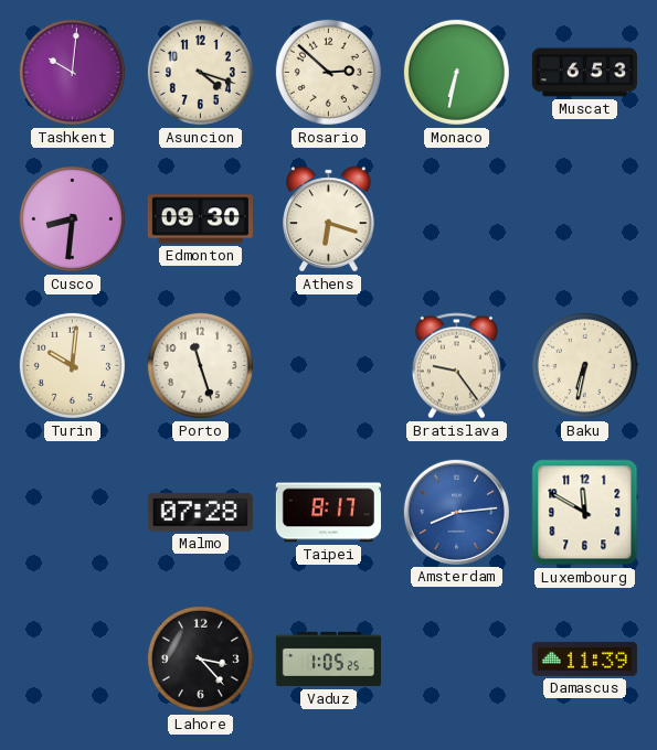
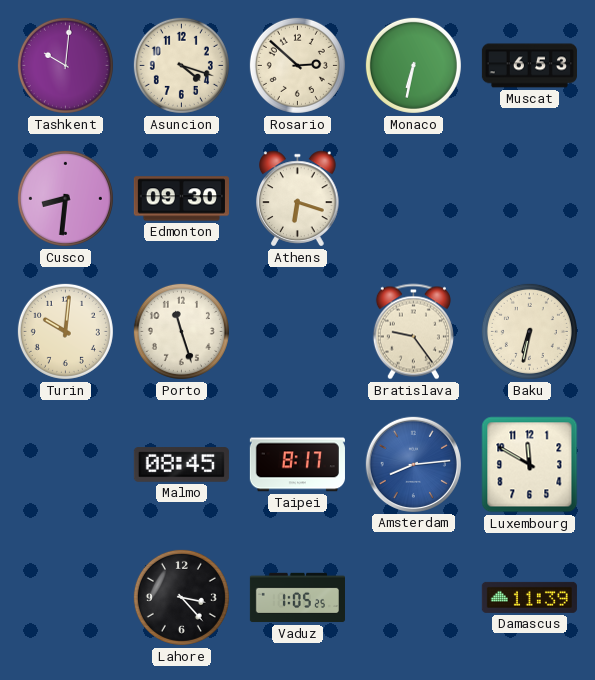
Malmo: 07:28 -> 08:45 (181, 465)
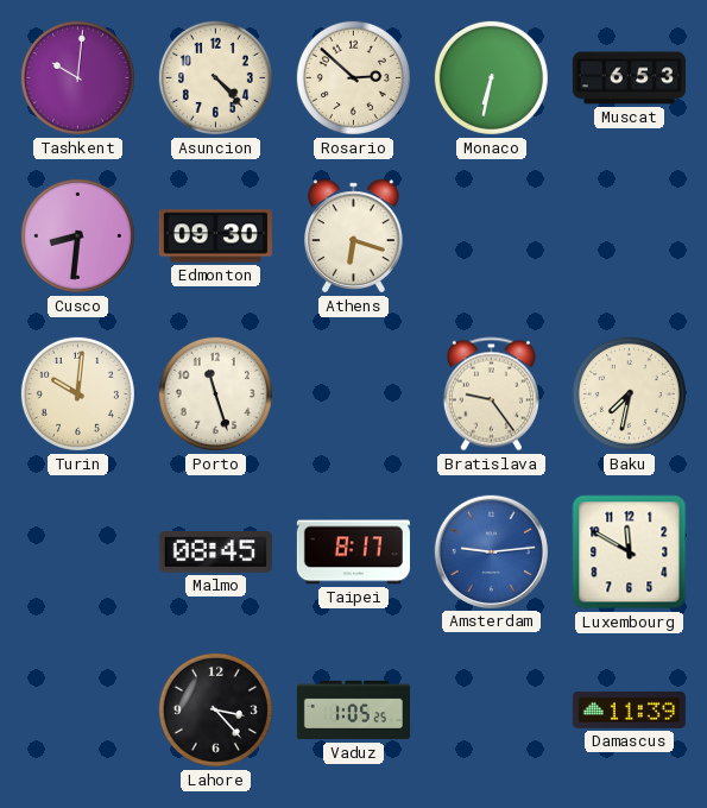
Asuncion: 4:18 -> 4:23 (215, 77)
Baku: 6:32 -> 7:32 (629, 393)
Amsterdam: 8:14 -> 9:14 (491, 551)
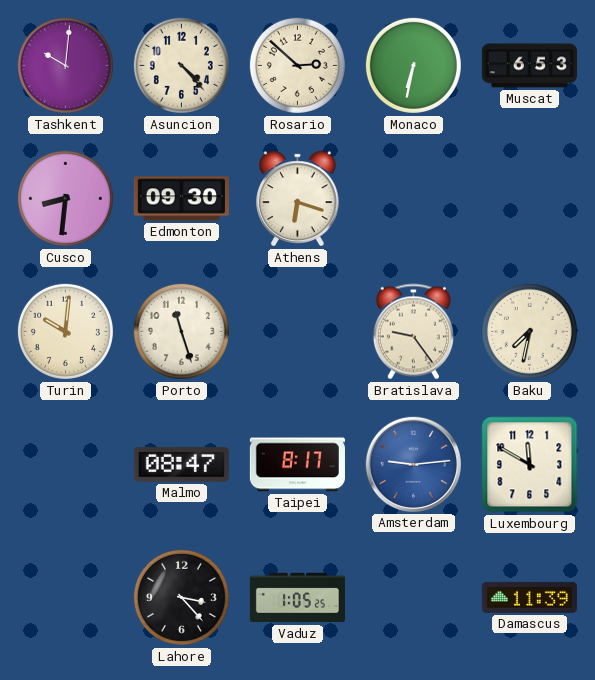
Malmo: 08:45 -> 08:47 (181, 465)
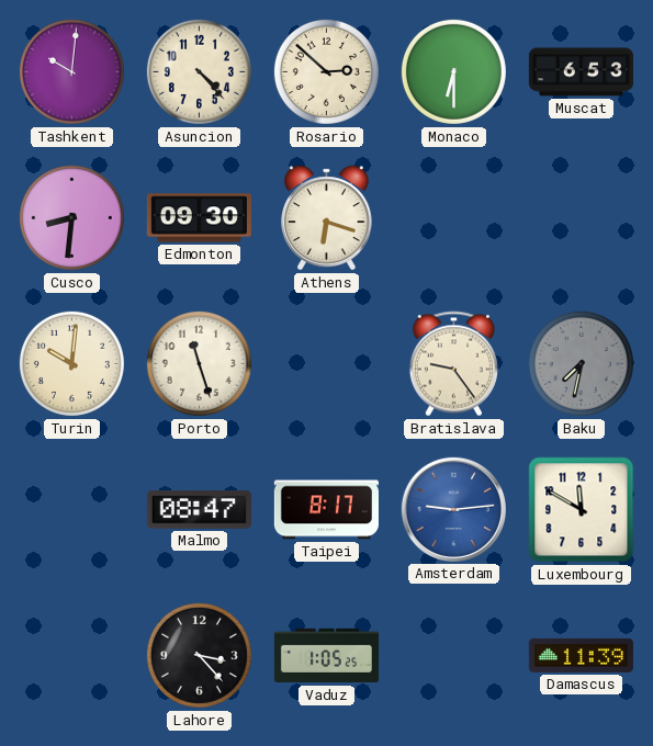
Monaco: 6:32 -> 6:30 (453, 71)
Baku dial: cream -> grey (581, 363)
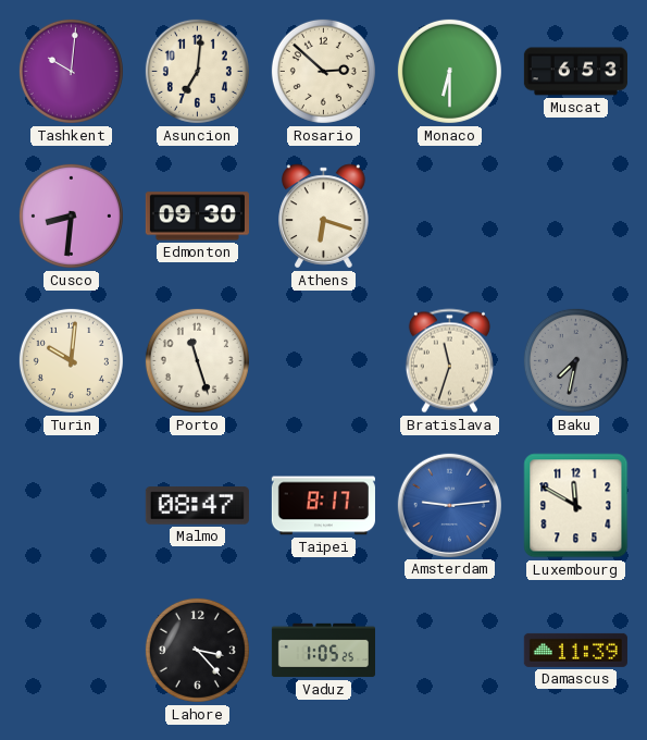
Asuncion: 4:23 -> 7:01 (197, 71)
Bratislava: 9:24 -> 11:33 (449, 361)
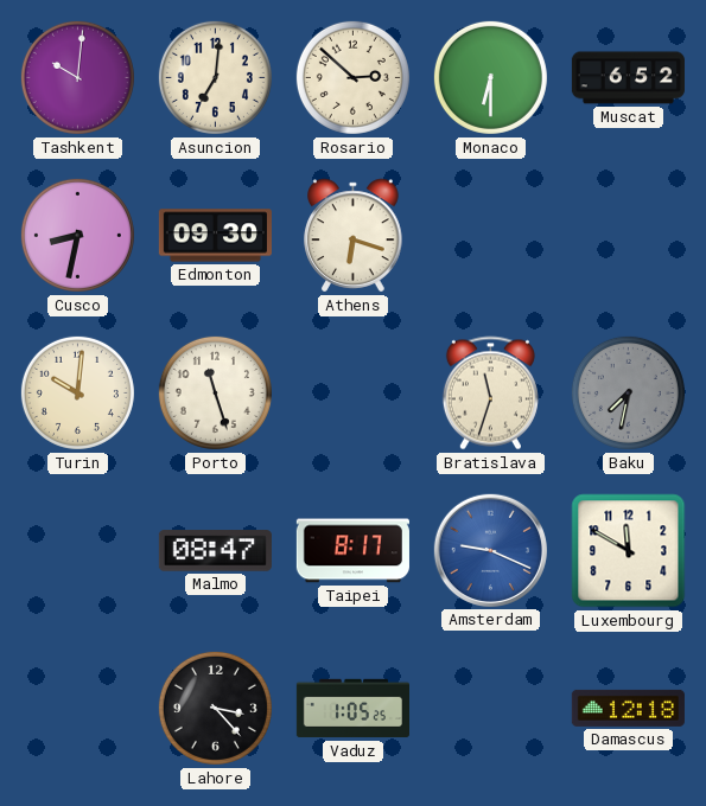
Muscat: 6:53 -> 6:52 (628, 78)
Cusco: 8:31 -> 8:32 (77, 235)
Amsterdam: 9:14 -> 9:19 (490, 550)
Damascus: 11:39 -> 12:18 (628, 708)
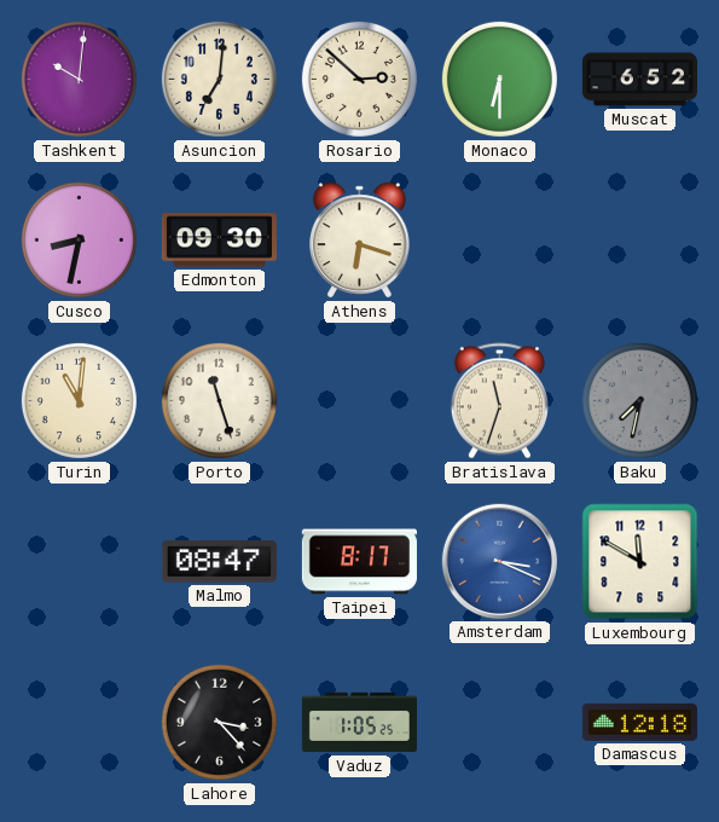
Turin: 10:01 -> 11:01 (79, 400)
Amsterdam: 9:19 -> 3:19 (499, 561)
